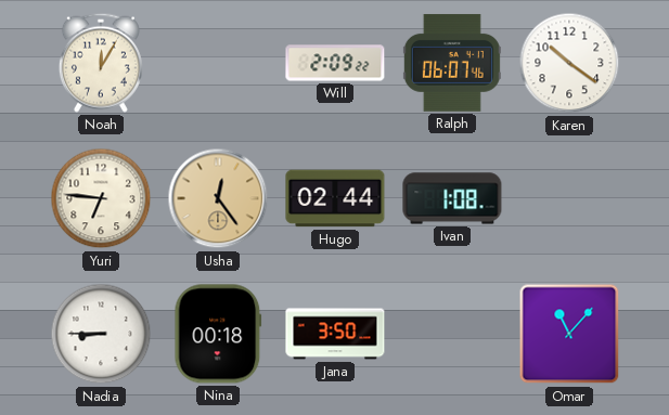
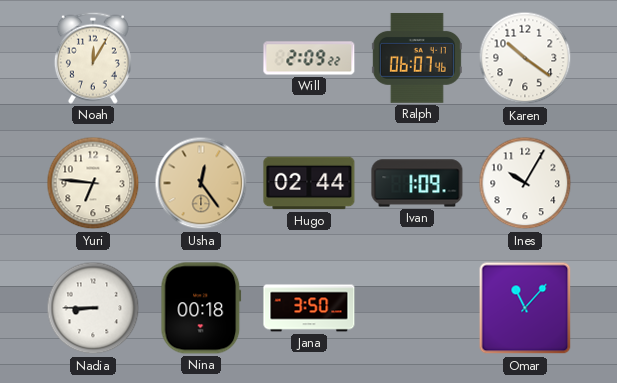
Ivan: 1:08 -> 1:09 (417, 183)
Ines: none -> 10:05 (525, 183)
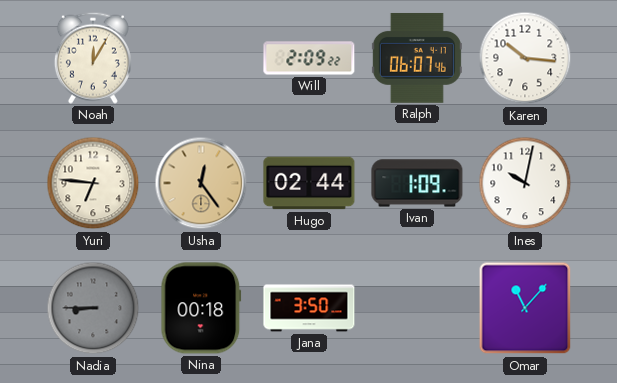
Karen: 10:21 -> 10:16 (525, 58)
Ines: 10:05 -> 10:02 (525, 183)
Nadia dial: white -> grey (93, 308)
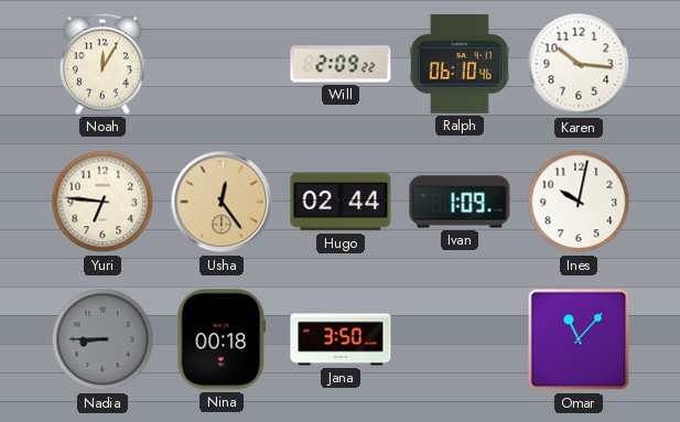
Ralph: 06:07 -> 06:10 (460, 64)
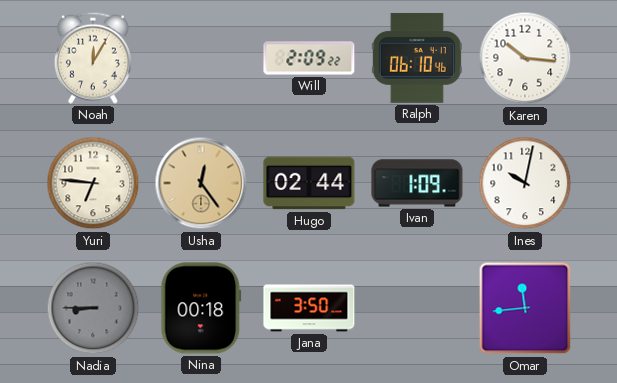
Omar: 11:07 -> 11:44 (525, 308)
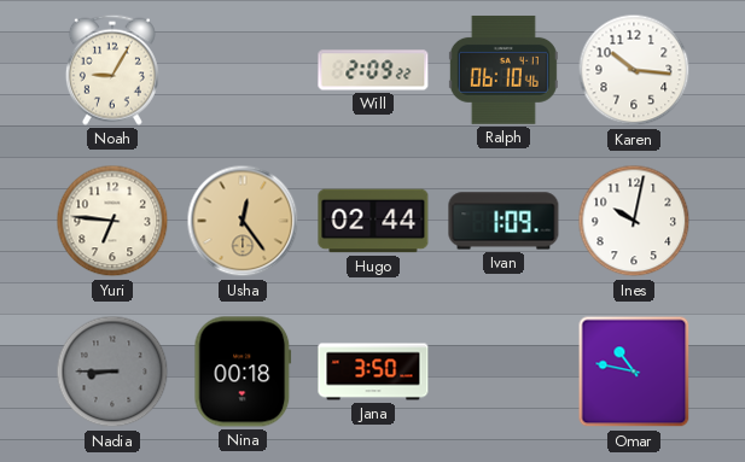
Noah: 12:05 -> 9:05 (112, 70)
Omar: 11:44 -> 10:47 (634, 372)
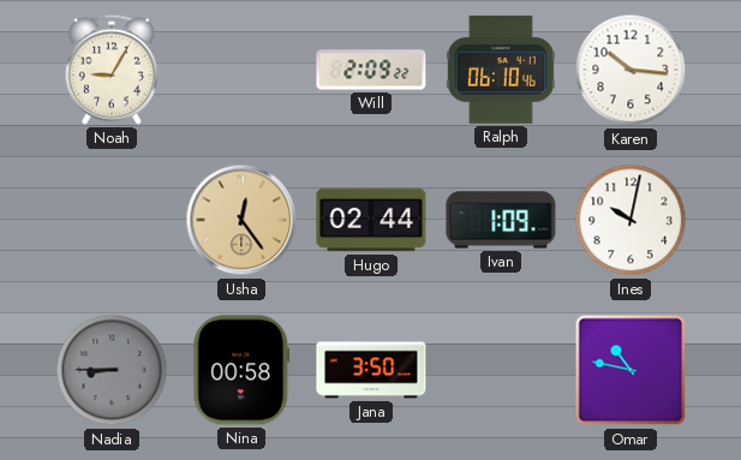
Yuri: 6:46 -> none (112, 221)
Nina: 00:18 -> 00:58 (241, 370)
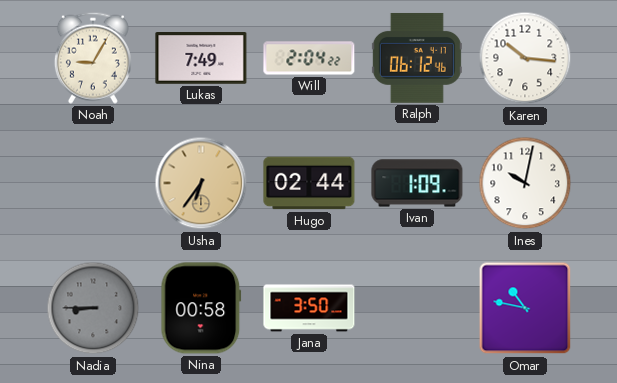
Lukas: none -> 7:49 (201, 59)
Will: 2:09 -> 2:04 (309, 58)
Ralph: 06:10 -> 06:12 (417, 58)
Usha: 12:24 -> 6:36 (201, 183)
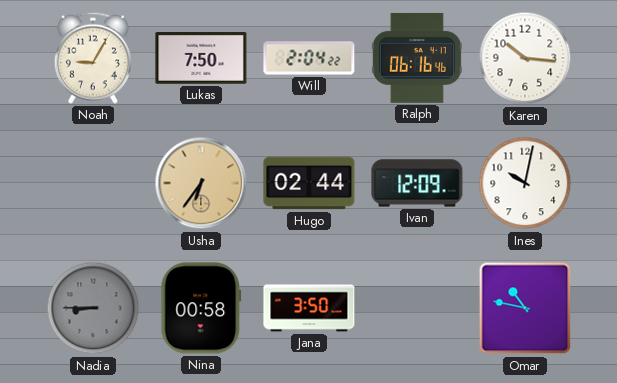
Lukas: 7:49 -> 7:50 (201, 59)
Ralph: 06:12 -> 06:16 (417, 58)
Ivan: 1:09 -> 12:09 (417, 183)
